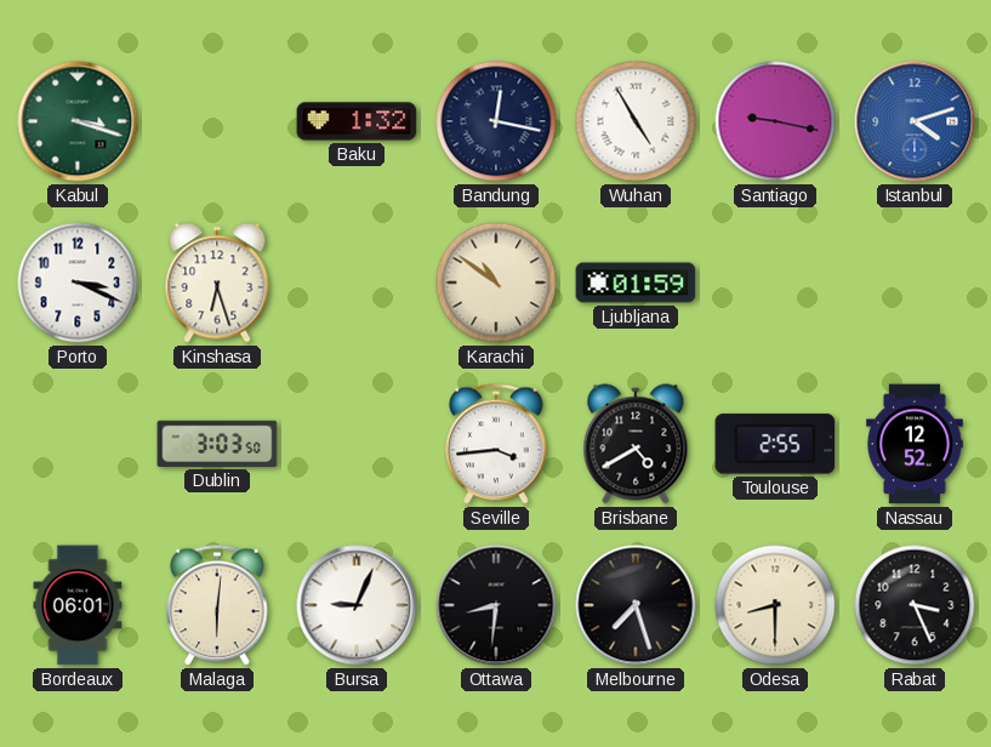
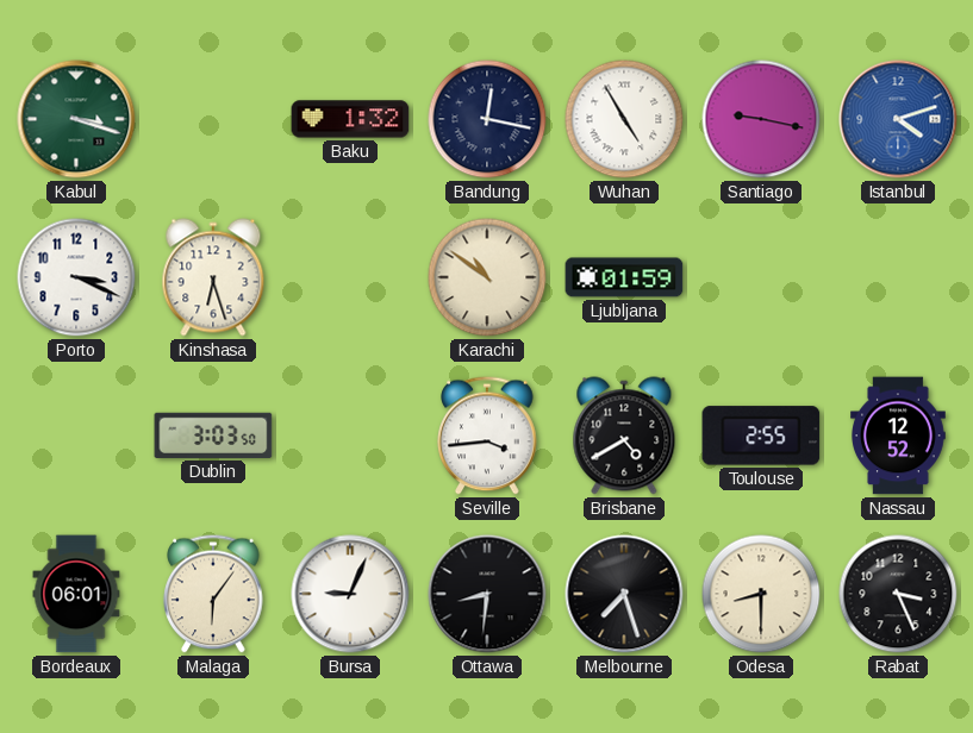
Malaga: 6:01 -> 6:06 (213, 594)
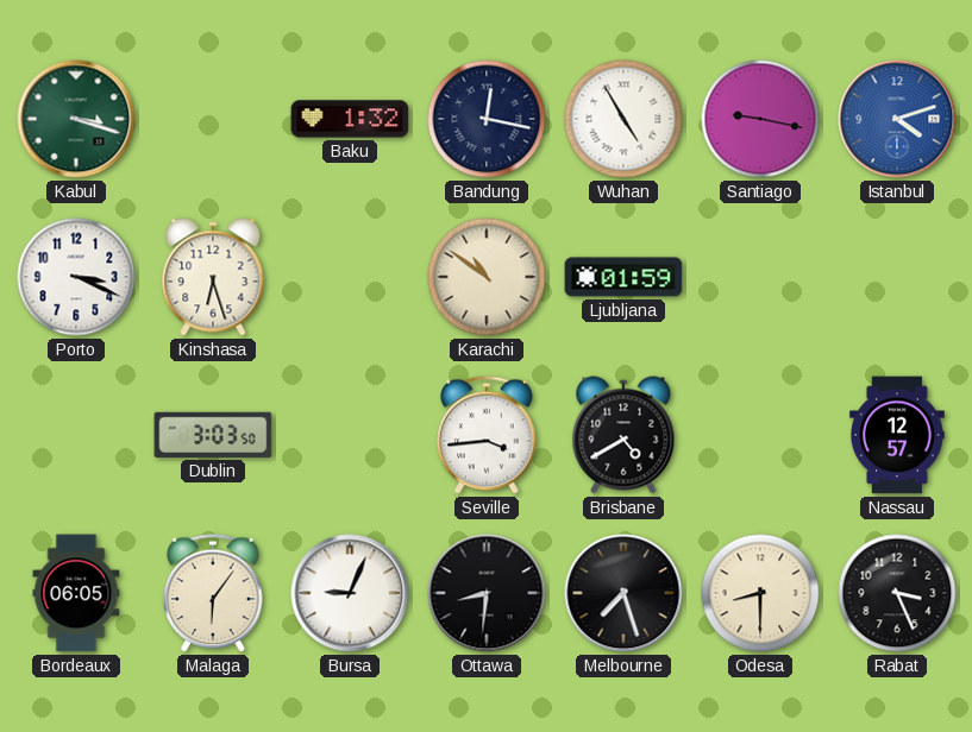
Toulouse: 2:55 -> none (761, 436)
Nassau: 12:52 -> 12:57 (897, 435)
Bordeaux: 06:01 -> 06:05 (76, 593)
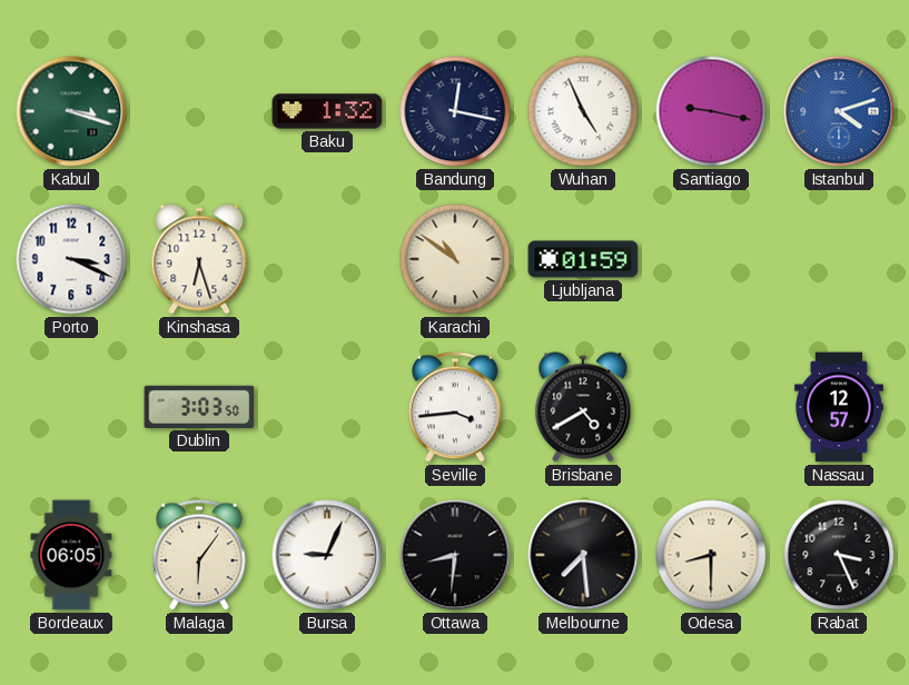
Wuhan: 4:55 -> 4:56 (583, 111)
Melbourne: 7:27 -> 7:29 (583, 555)
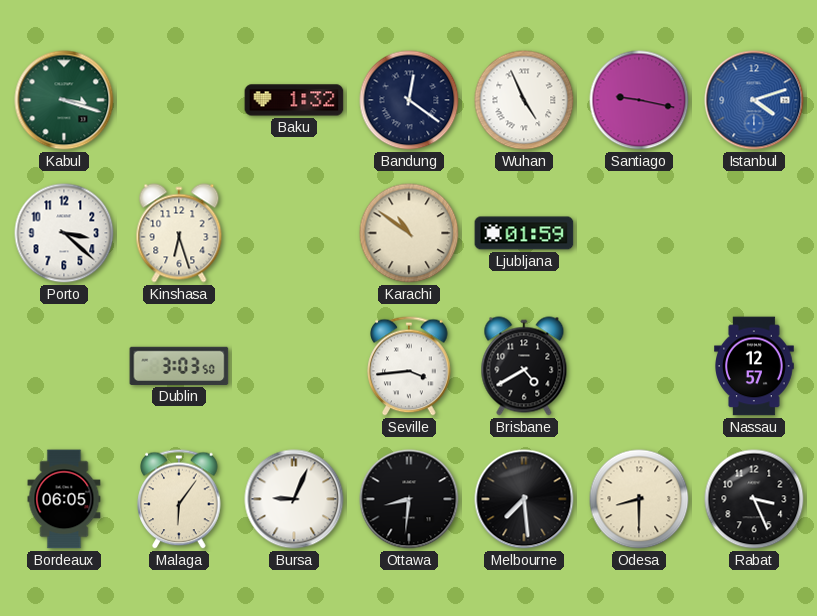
Bandung: 12:17 -> 12:21 (409, 100)
Porto: 3:19 -> 3:22 (64, 233)
